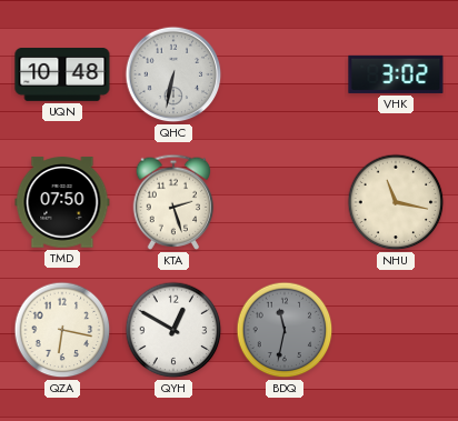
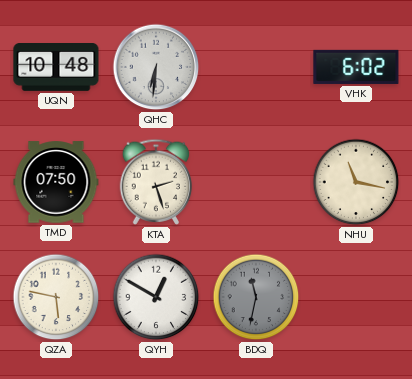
QHC: 6:32 -> 6:31 (156, 67)
VHK: 3:02 -> 6:02 (356, 67)
QZA: 6:17 -> 5:47 (56, 297)
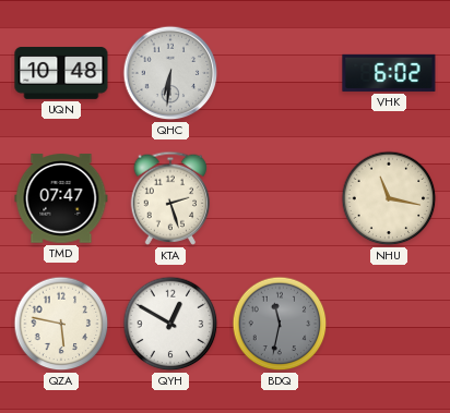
TMD: 07:50 -> 07:47 (61, 198)
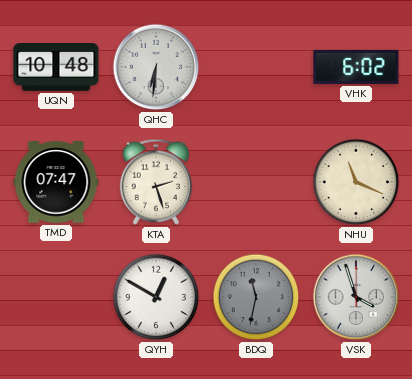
NHU: 11:17 -> 11:19 (356, 182)
QZA: 5:47 -> none (61, 324)
VSK: none -> 3:57 (356, 297)
